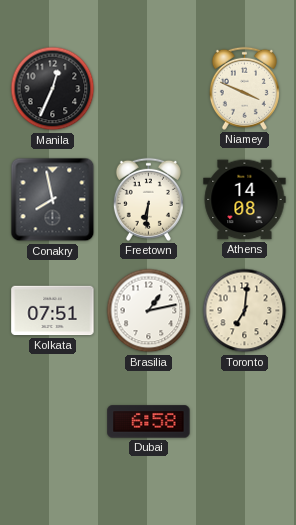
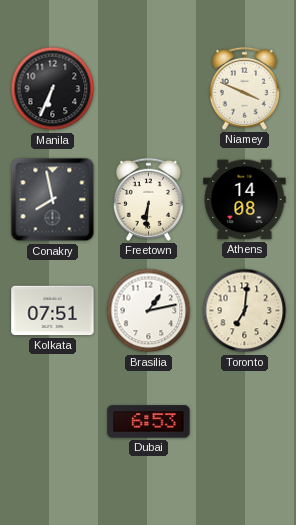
Manila: 12:34 -> 6:34 (53, 89)
Dubai: 6:58 -> 6:53 (149, 422)
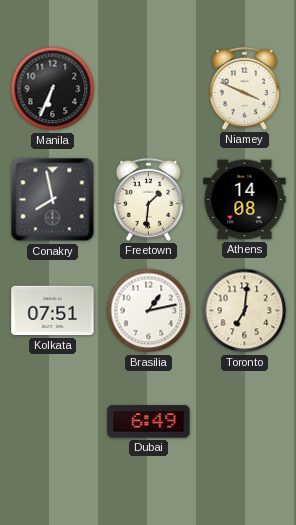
Freetown: 6:31 -> 1:31 (148, 199)
Dubai: 6:53 -> 6:49 (149, 422)
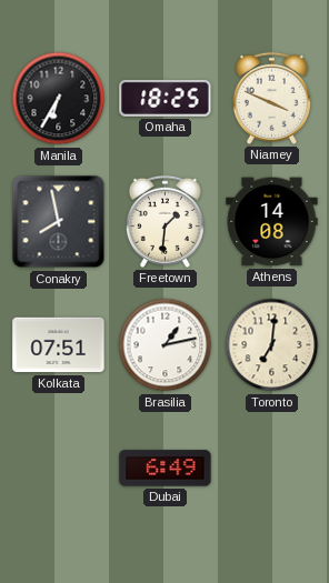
Manila: 6:34 -> 6:35 (59, 99)
Omaha: none -> 18:25 (166, 98)
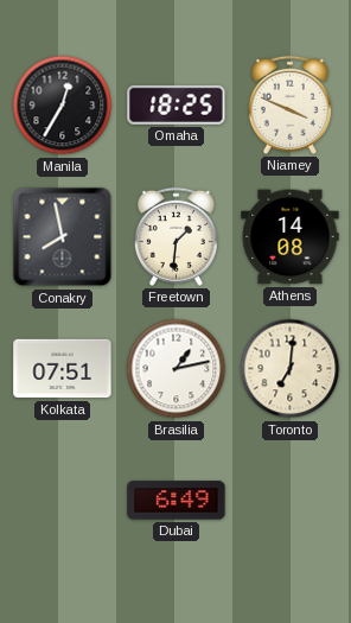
Manila: 6:35 -> 12:35 (63, 106)
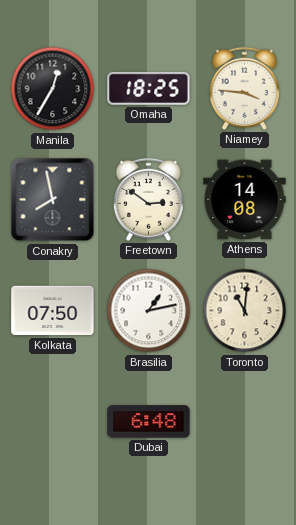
Niamey: 3:49 -> 3:46 (244, 88)
Freetown: 1:31 -> 2:51 (148, 199)
Kolkata: 07:51 -> 07:50 (53, 311)
Toronto: 7:01 -> 11:01 (245, 311)
Dubai: 6:49 -> 6:48 (149, 422)
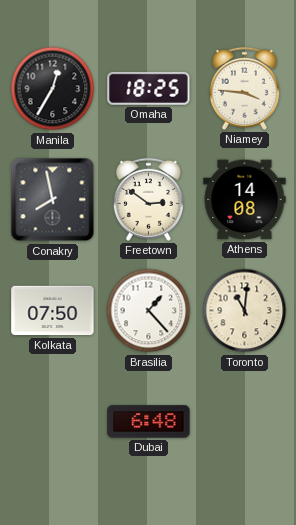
Brasilia: 1:13 -> 1:23 (149, 311)
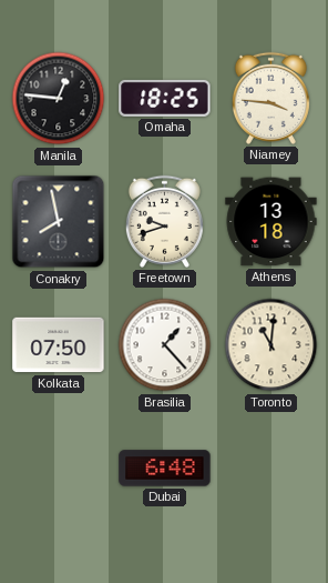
Manila: 12:35 -> 12:46 (59, 99)
Freetown: 2:51 -> 9:42 (164, 221)
Athens: 14:08 -> 13:18 (271, 222)
